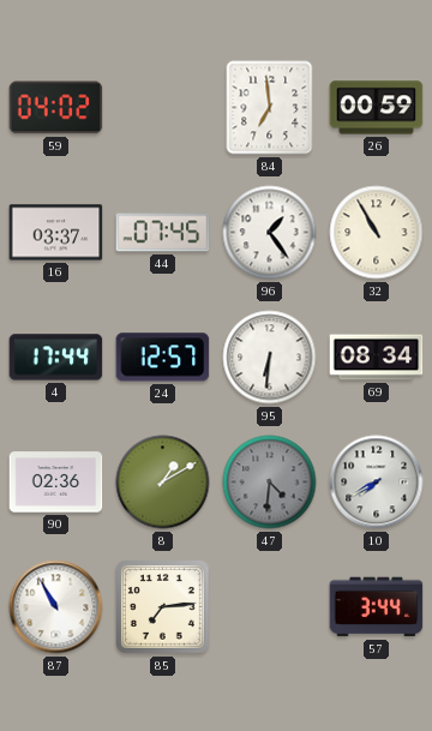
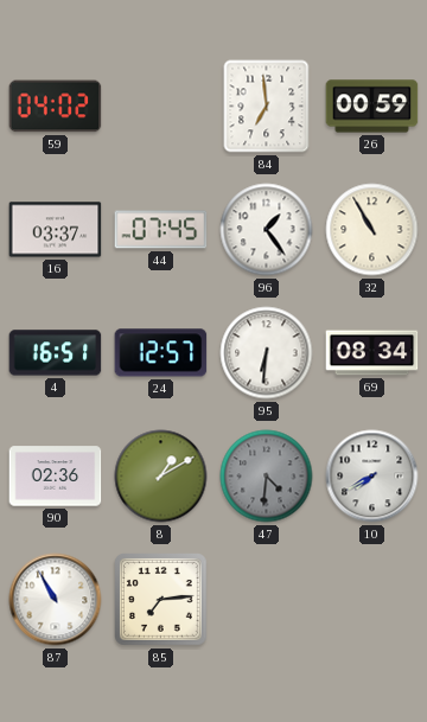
4: 17:44 -> 16:51 (56, 353)
57: 3:44 -> none (377, 607)
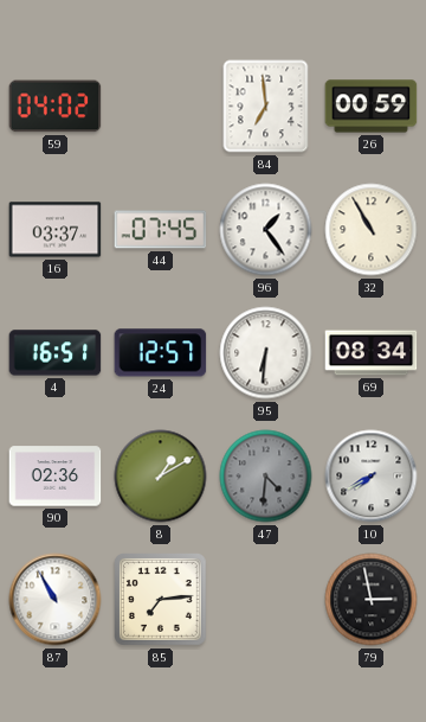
79: none -> 2:58 (372, 600)
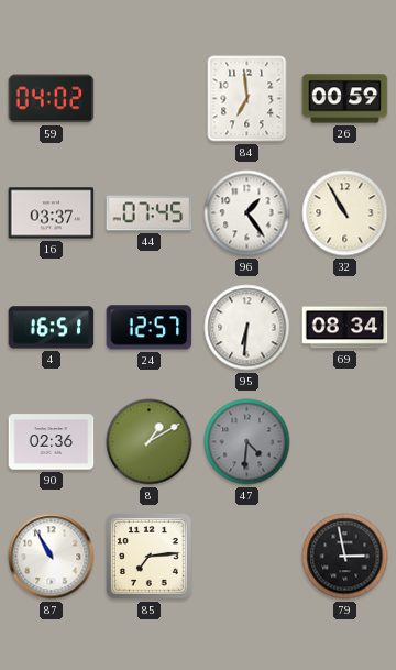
10: 7:40 -> none (372, 477)
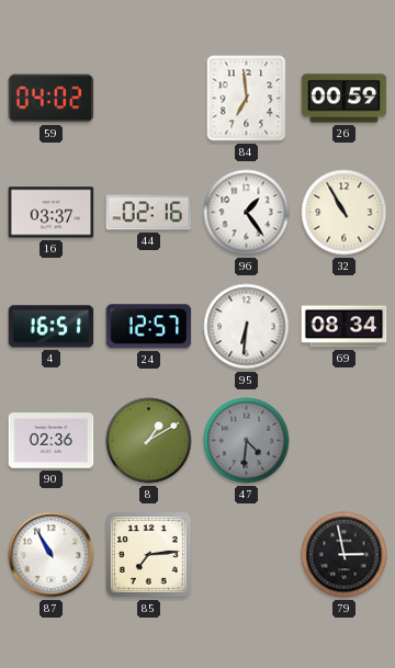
44: 07:45 -> 02:16 (149, 213)
